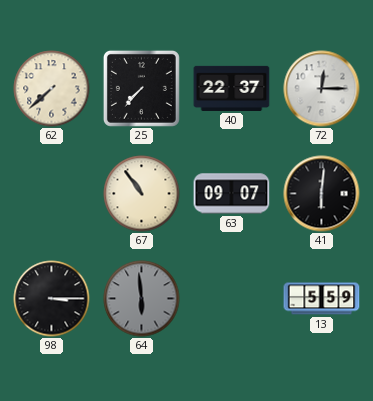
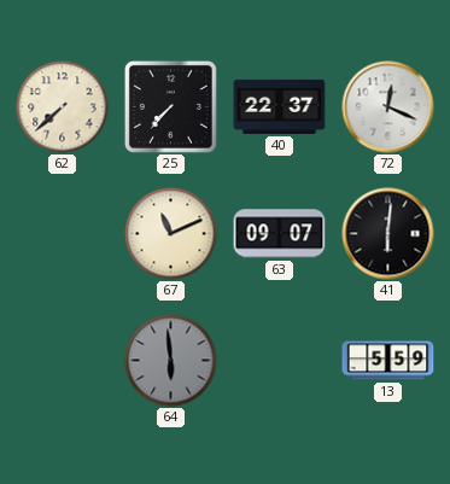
72: 12:15 -> 12:19 (388, 107)
67: 10:54 -> 11:11 (171, 234)
98: 3:15 -> none (52, 299)
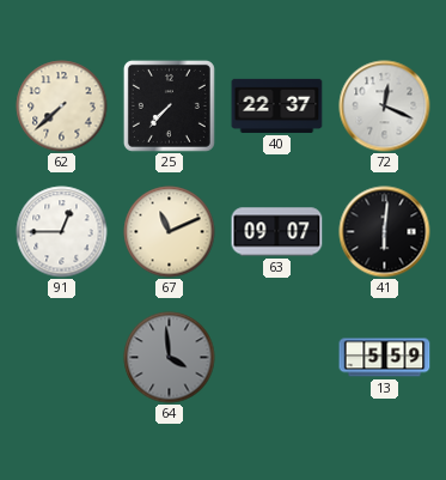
91: none -> 12:45 (62, 232)
64: 5:59 -> 3:59 (170, 358)
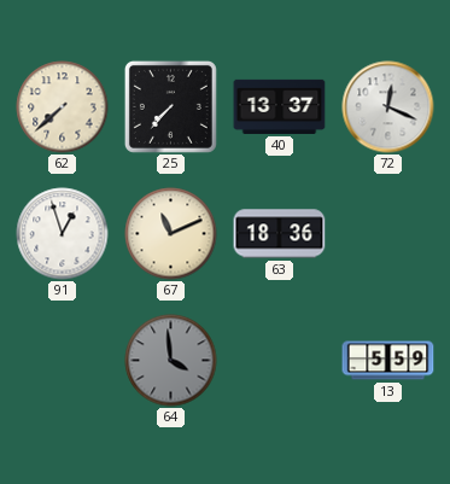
40: 22:37 -> 13:37 (280, 106)
91: 12:45 -> 12:57 (63, 234)
63: 09:07 -> 18:36 (280, 234)
41: 6:01 -> none (385, 232)
